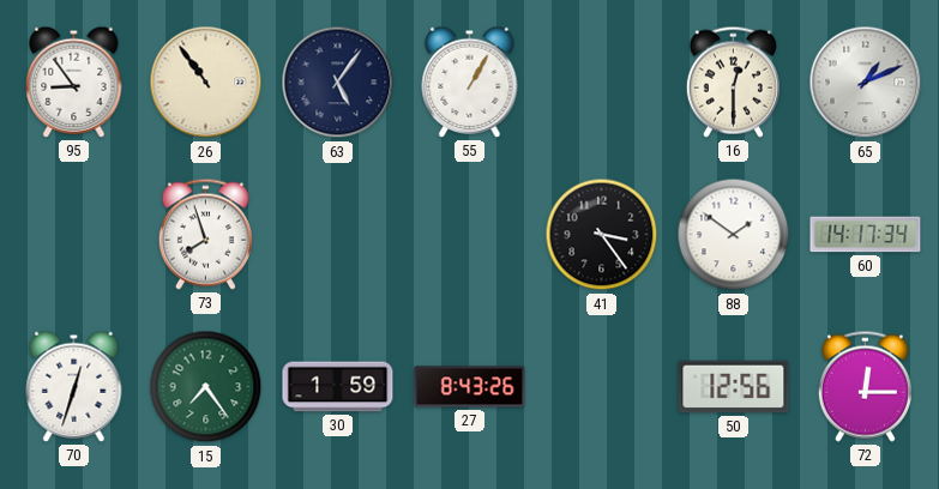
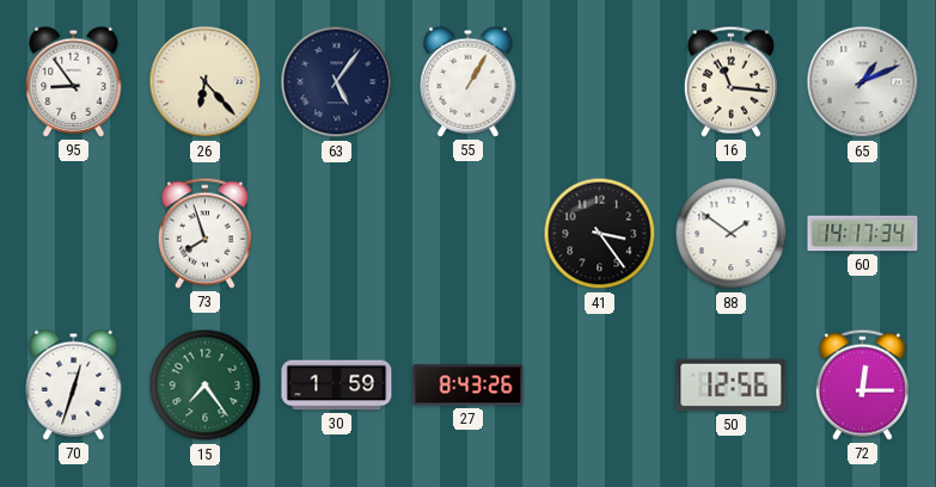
26: 10:54 -> 6:23 (206, 82)
16: 12:30 -> 11:16 (730, 81)
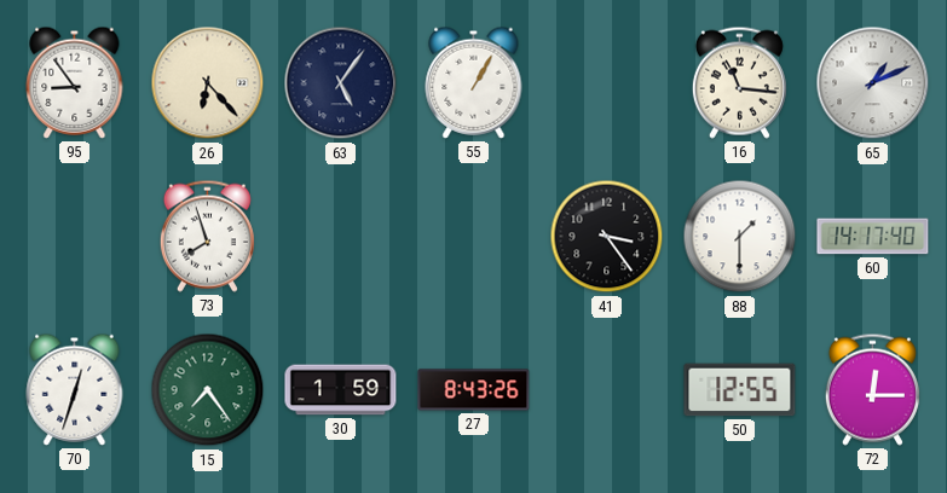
88: 1:51 -> 1:30 (740, 237)
60: 14:17:34 -> 14:17:40 (873, 237)
50: 12:56 -> 12:55 (740, 390)
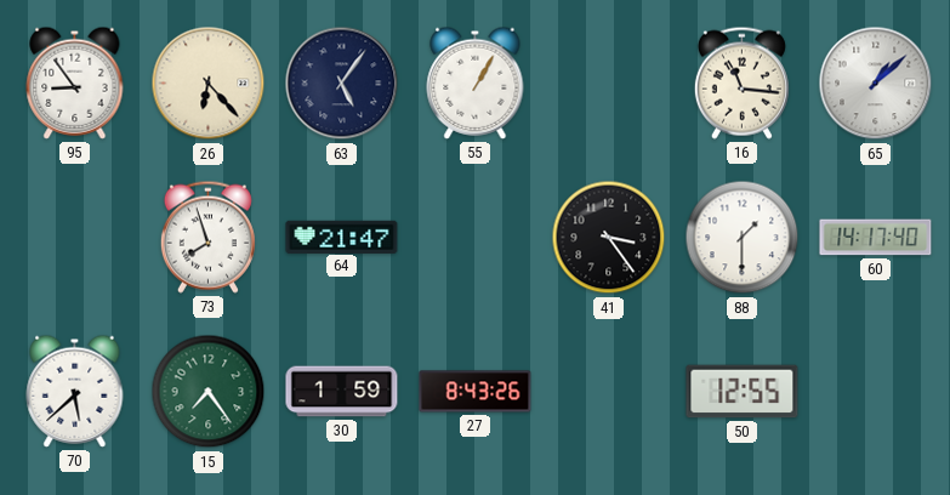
65: 1:11 -> 1:08 (876, 84)
64: none -> 21:47 (342, 237)
70: 12:33 -> 5:38 (75, 391)
72: 12:15 -> none (872, 389)
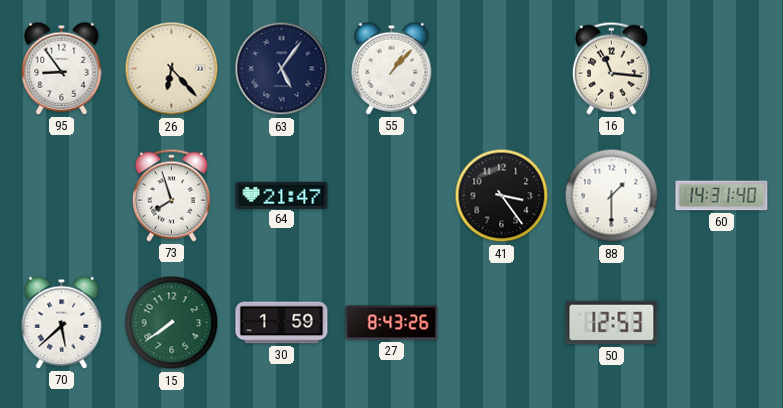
55: 1:05 -> 1:07 (392, 68)
65: 1:08 -> none (876, 84)
60: 14:17 -> 14:31 (722, 196)
15: 7:24 -> 7:39 (172, 323)
50: 12:55 -> 12:53 (612, 323)
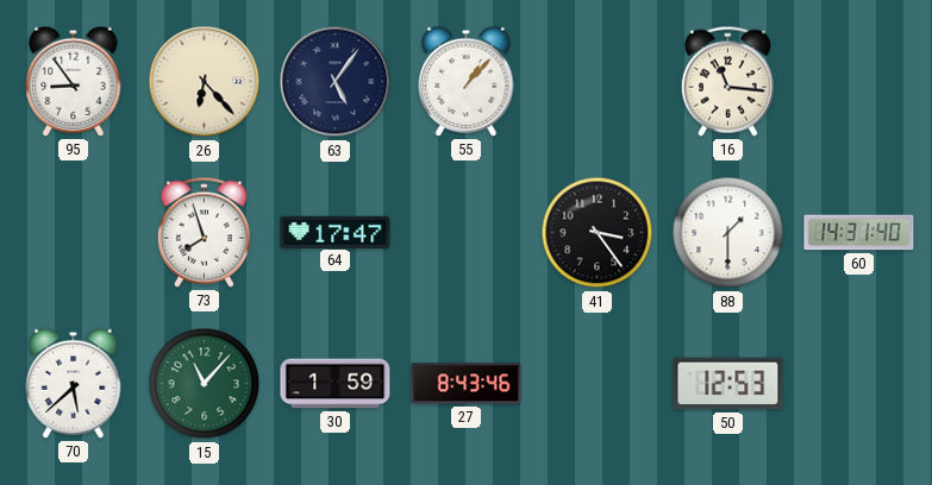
64: 21:47 -> 17:47 (336, 232)
15: 7:39 -> 11:07 (205, 384)
27: 8:43:26 -> 8:43:46 (467, 384)
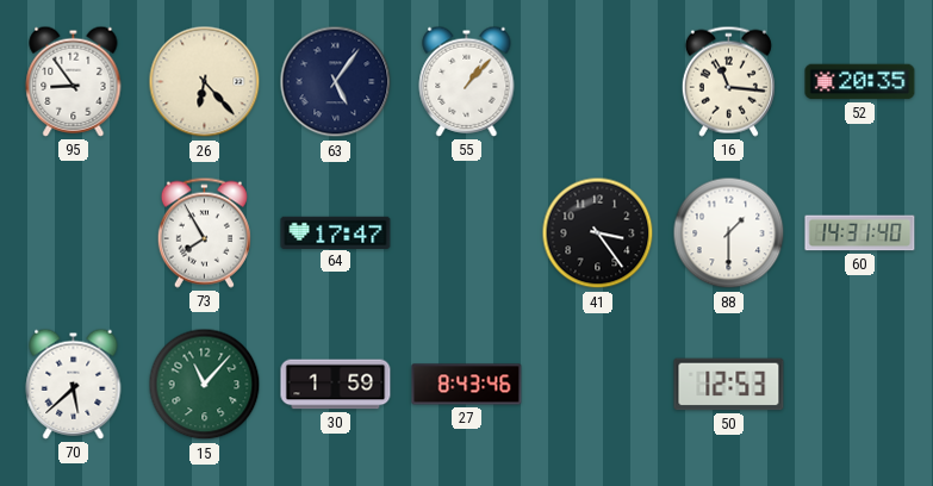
52: none -> 20:35 (860, 82)
73: 7:57 -> 7:55 (204, 232)
